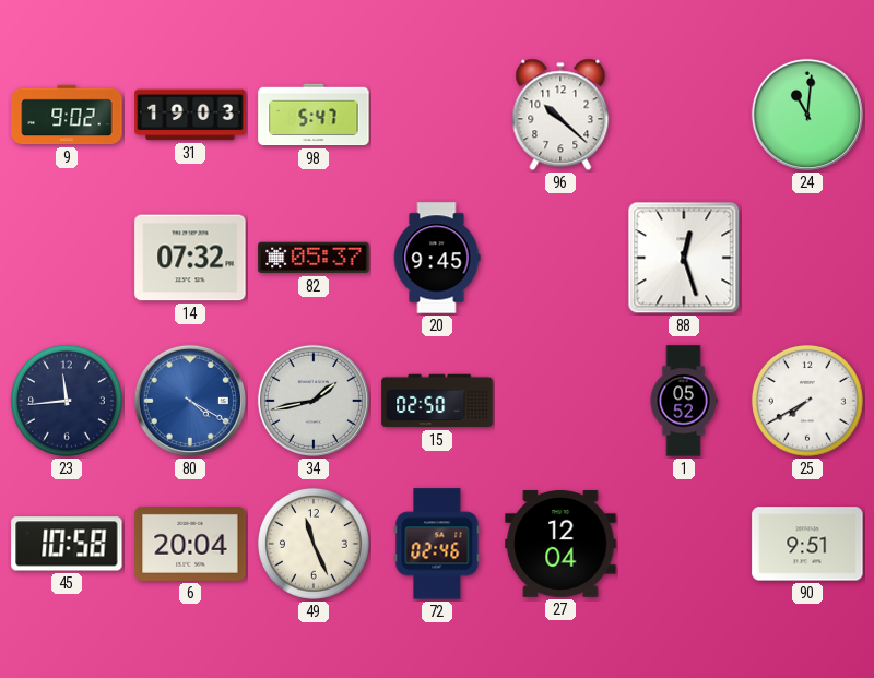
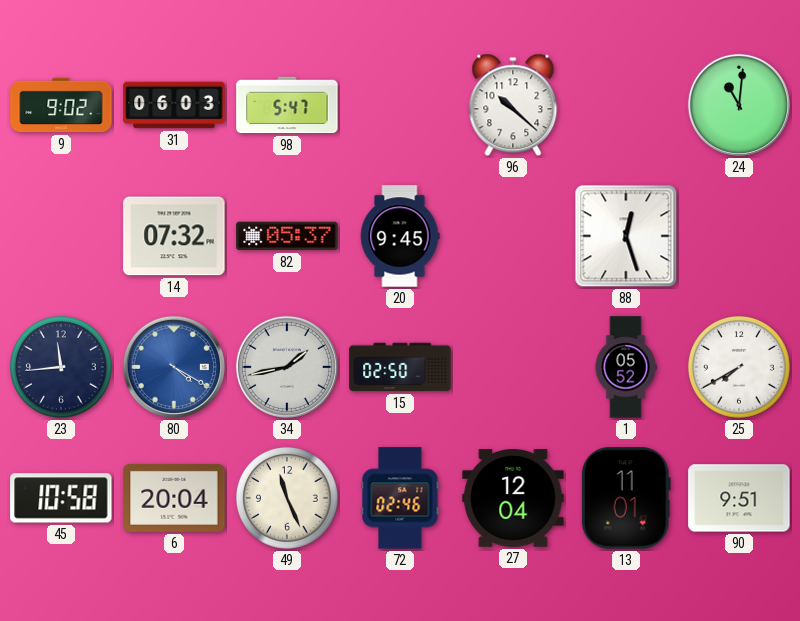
31: 19:03 -> 06:03 (174, 105)
13: none -> 11:01 (626, 498)
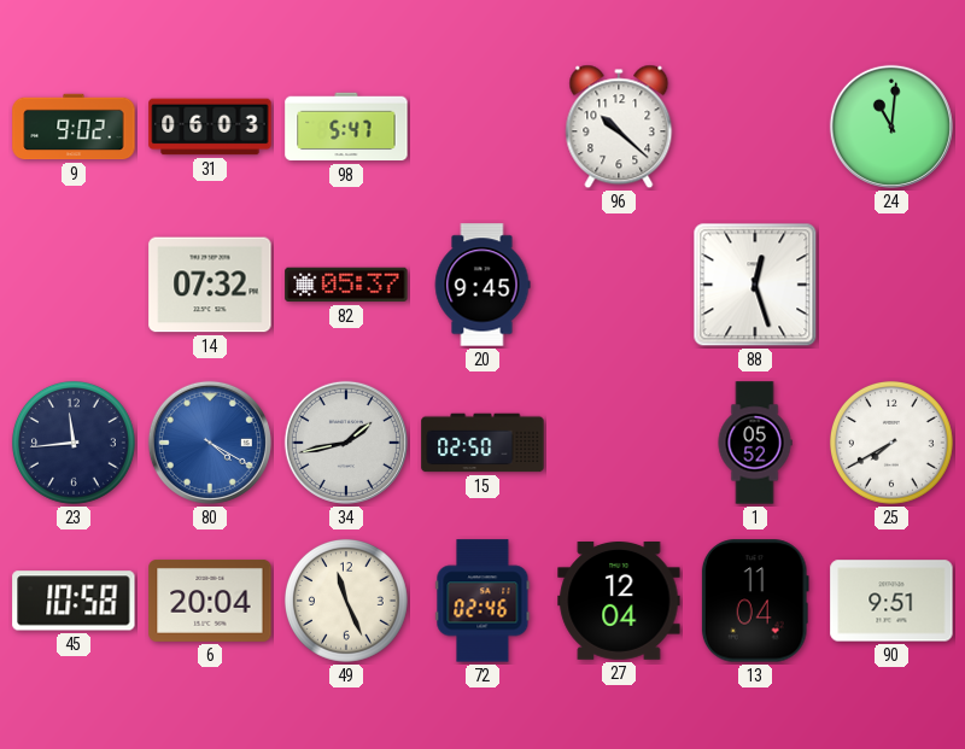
13: 11:01 -> 11:04 (755, 601)
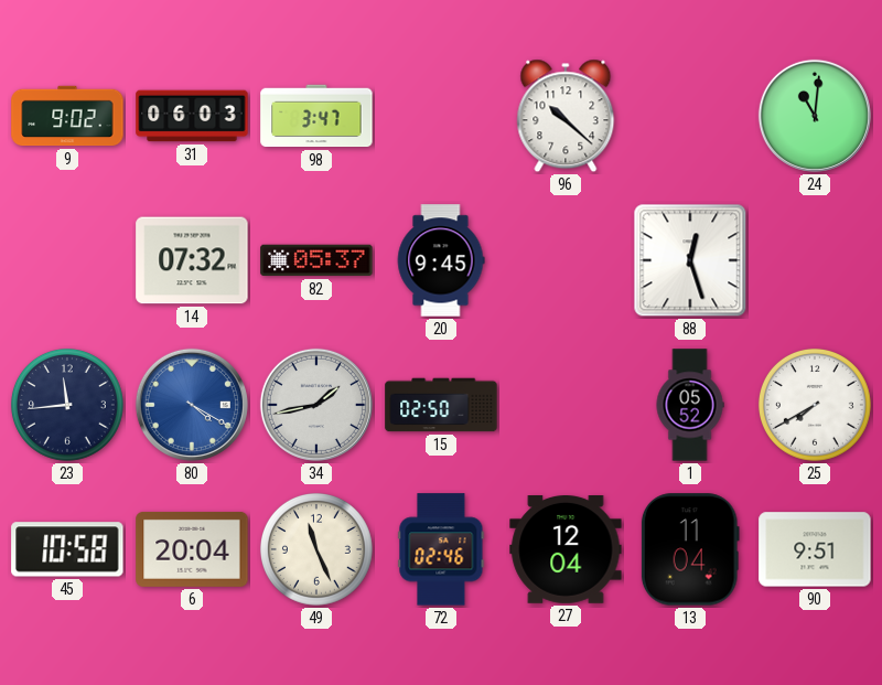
98: 5:47 -> 3:47 (316, 116)
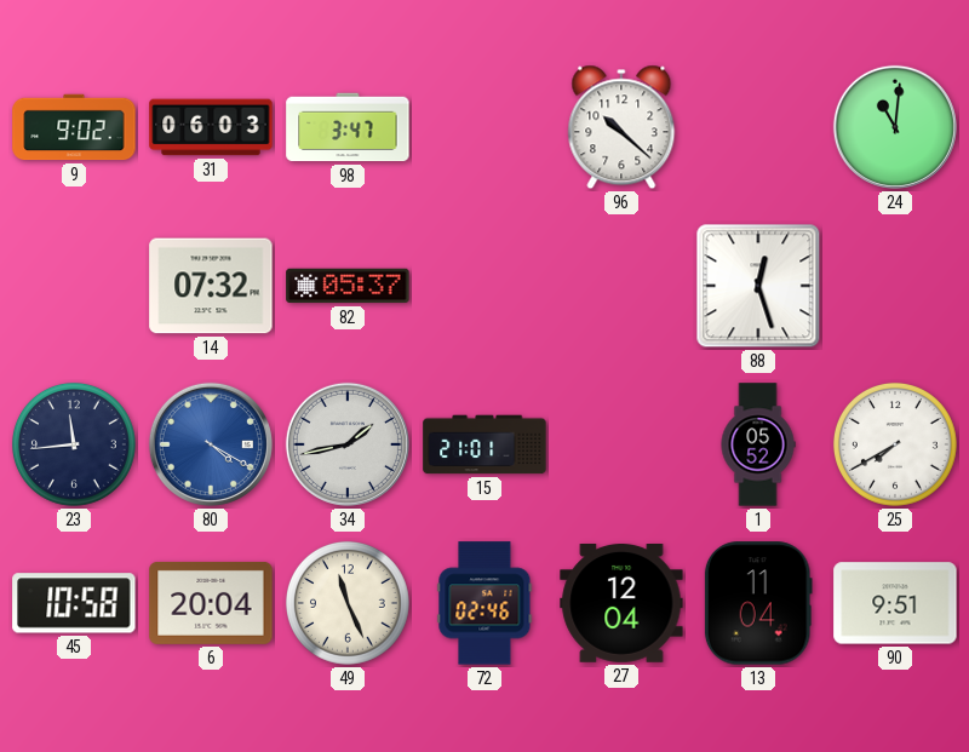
20: 9:45 -> none (441, 260)
15: 02:50 -> 21:01 (484, 444)
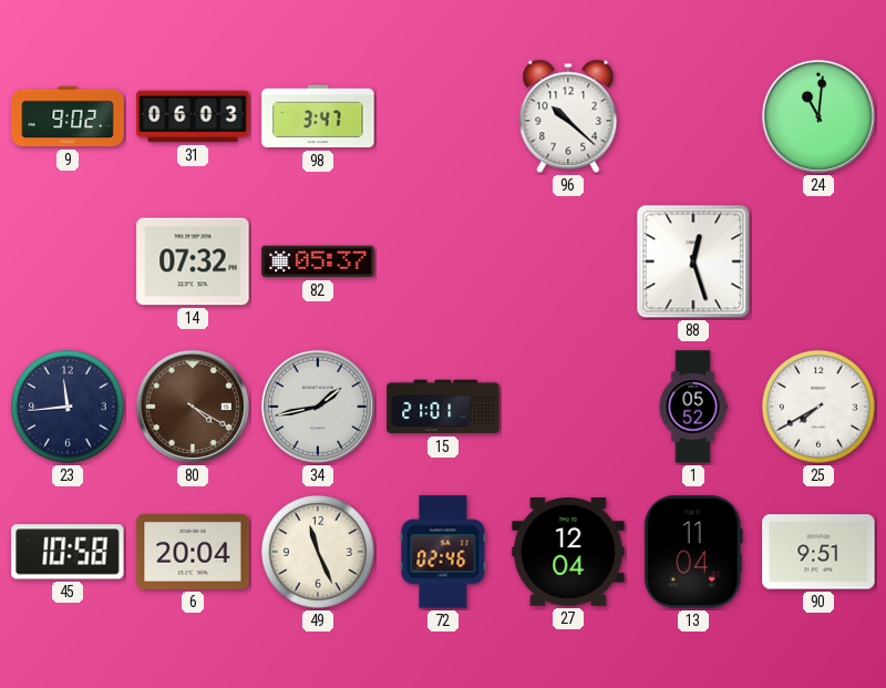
80 dial: blue -> brown (193, 407)
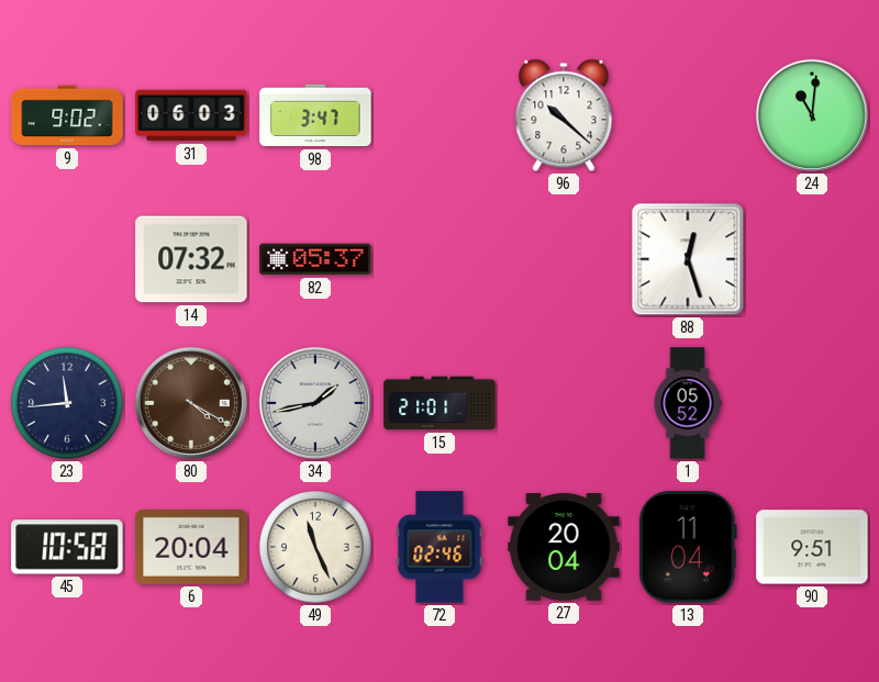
25: 7:40 -> none (818, 407)
27: 12:04 -> 20:04 (564, 548)
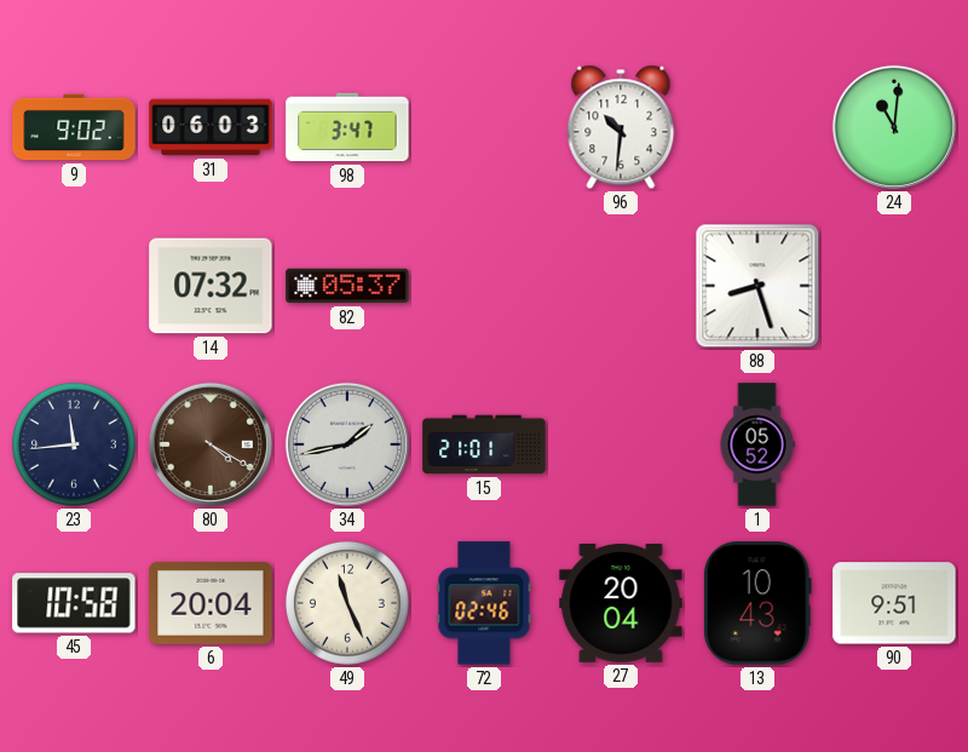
96: 10:22 -> 10:31 (621, 127)
88: 12:27 -> 8:27 (757, 286)
13: 11:04 -> 10:43 (757, 603)
